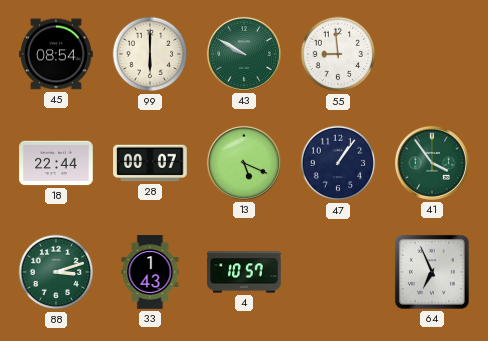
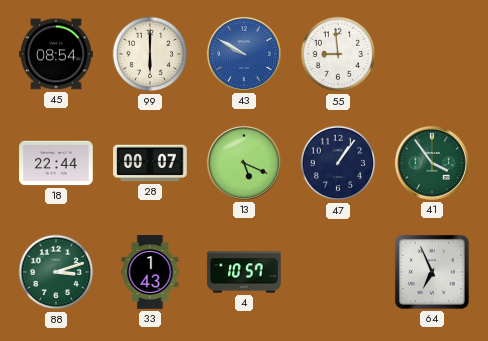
43 dial: green -> blue (244, 54)
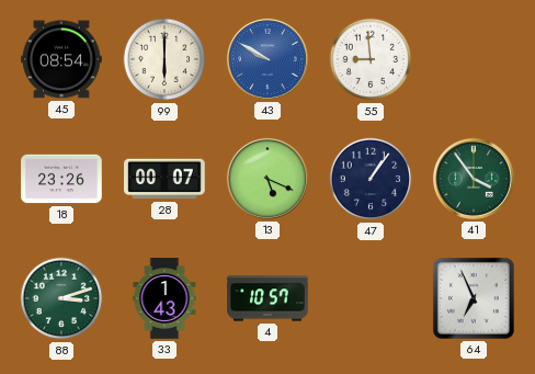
18: 22:44 -> 23:26 (61, 179)
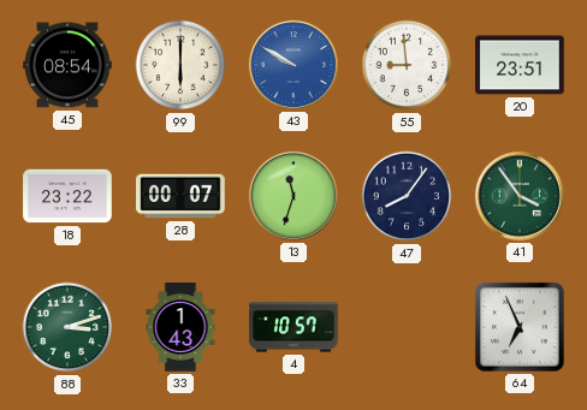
20: none -> 23:51 (520, 65)
18: 23:26 -> 23:22 (67, 196)
13: 5:19 -> 11:33 (293, 196)
47: 1:06 -> 8:06 (407, 196)
